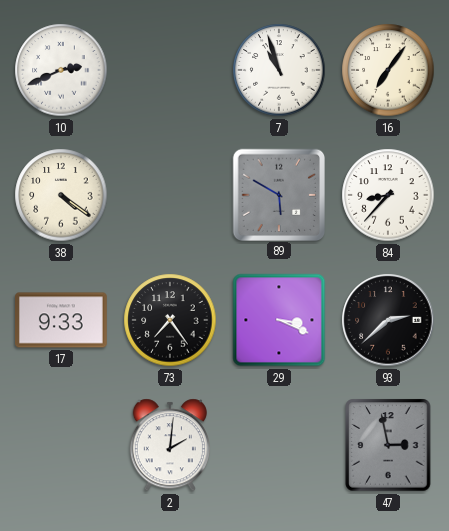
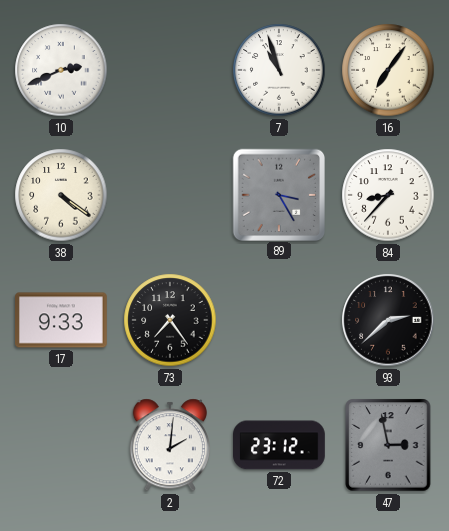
89: 5:50 -> 3:25 (278, 194)
29: 3:19 -> none (279, 320)
72: none -> 23:12 (280, 445)
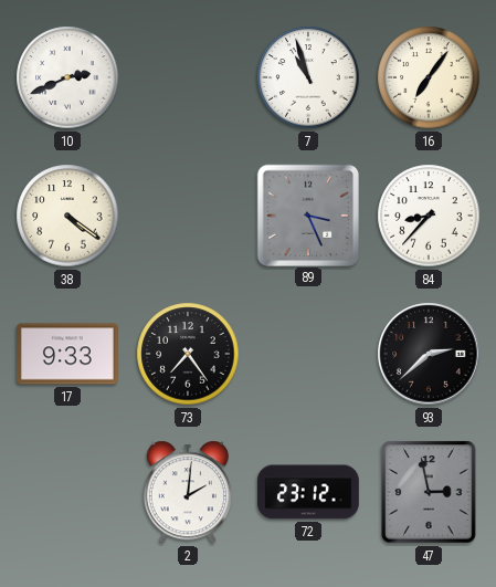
89: 3:25 -> 3:26 (307, 214)
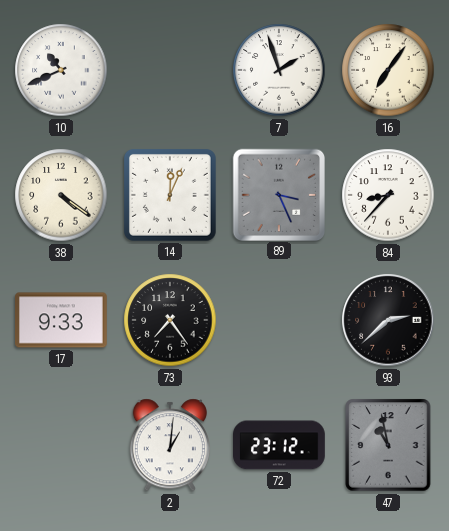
10: 2:41 -> 10:41 (61, 70)
7: 10:57 -> 1:57 (279, 70)
14: none -> 12:04 (170, 195)
2: 2:01 -> 1:01 (170, 445)
47: 2:58 -> 10:58 (388, 445)
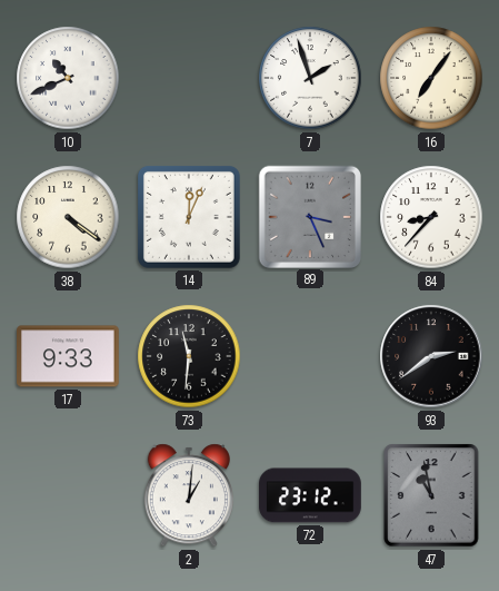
73: 7:24 -> 11:31 (189, 356)
93: 2:38 -> 2:39 (431, 356)
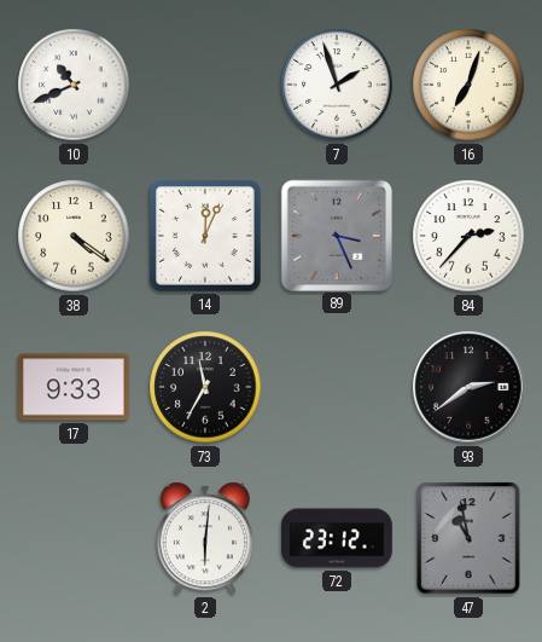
16: 7:06 -> 7:03 (468, 85)
84: 8:37 -> 2:37 (468, 236)
73: 11:31 -> 11:35 (205, 387)
2: 1:01 -> 6:01 (205, 538)
